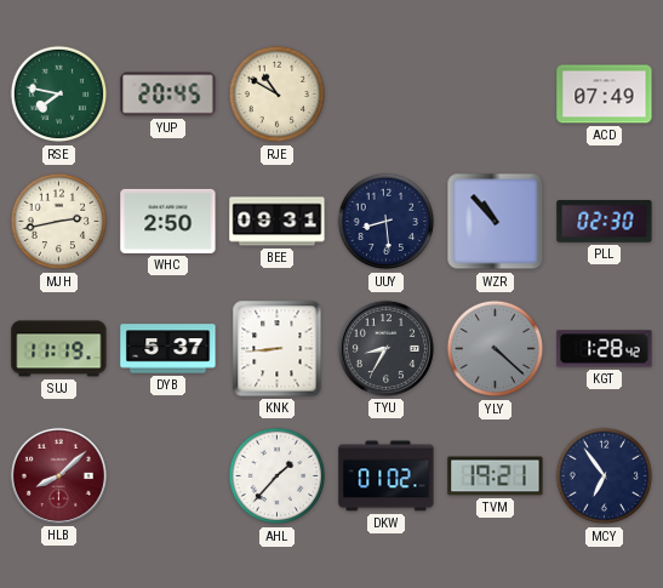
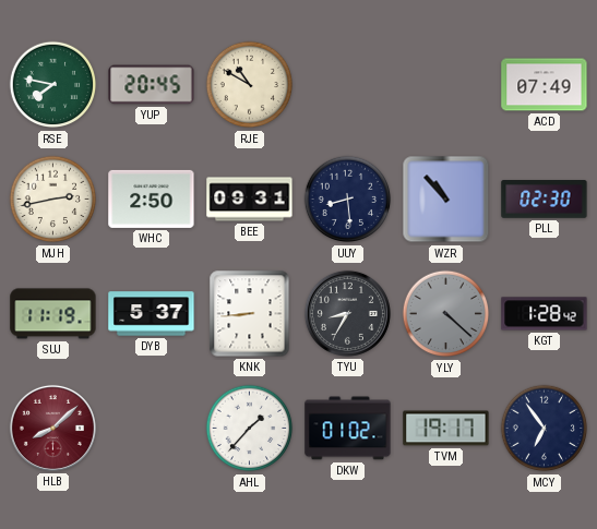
TVM: 19:21 -> 19:17 (446, 429)
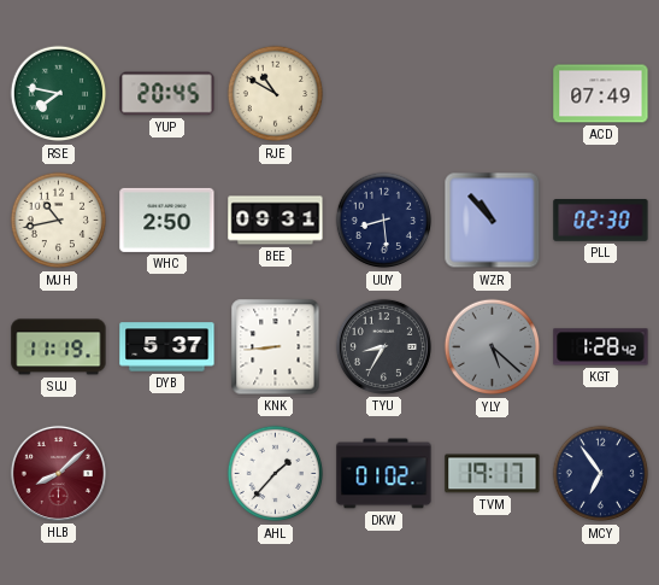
MJH: 2:43 -> 10:43 (59, 221)
YLY: 4:22 -> 5:22 (493, 347)
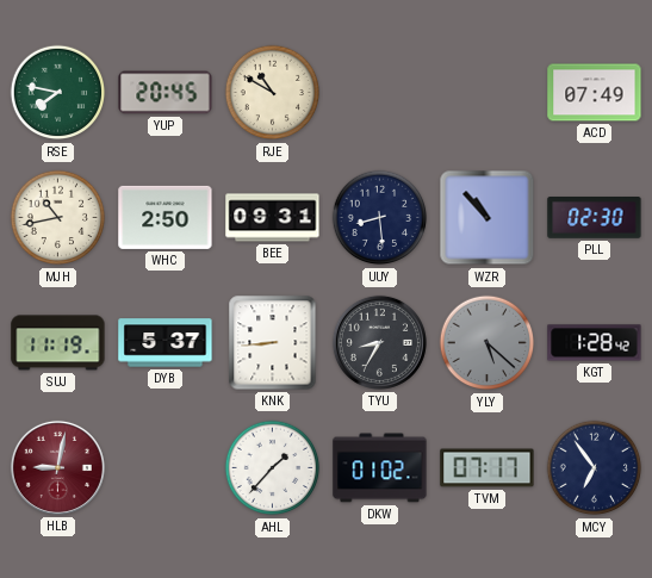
HLB: 8:08 -> 9:02 (57, 467)
TVM: 19:17 -> 07:17 (488, 468)
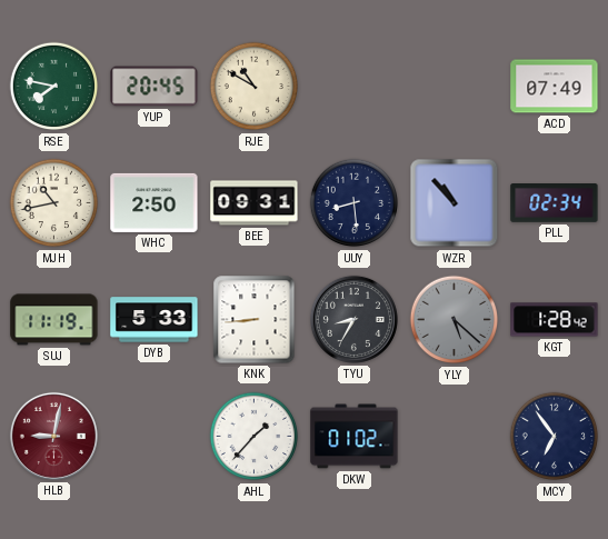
PLL: 02:30 -> 02:34 (555, 203)
DYB: 5:37 -> 5:33 (155, 320)
TVM: 07:17 -> none (488, 468)
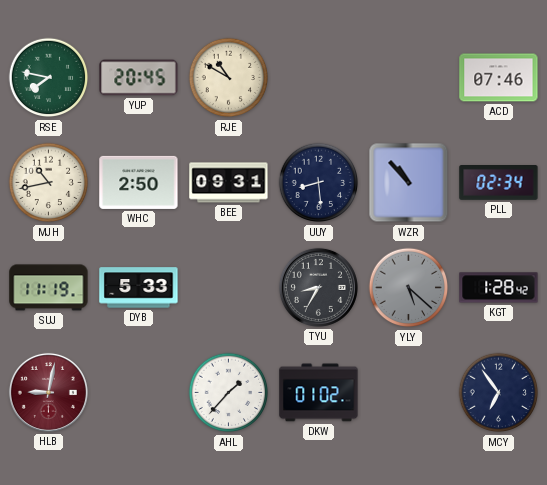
ACD: 07:49 -> 07:46 (499, 78)
KNK: 8:44 -> none (255, 320)
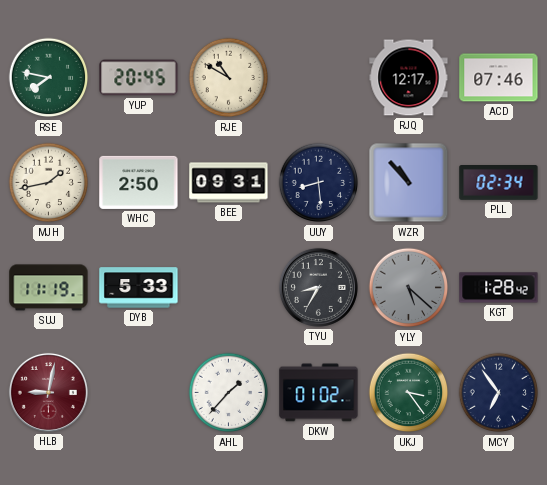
RJQ: none -> 12:17 (409, 78)
MJH: 10:43 -> 1:43 (49, 183)
UKJ: none -> 3:24 (409, 393)
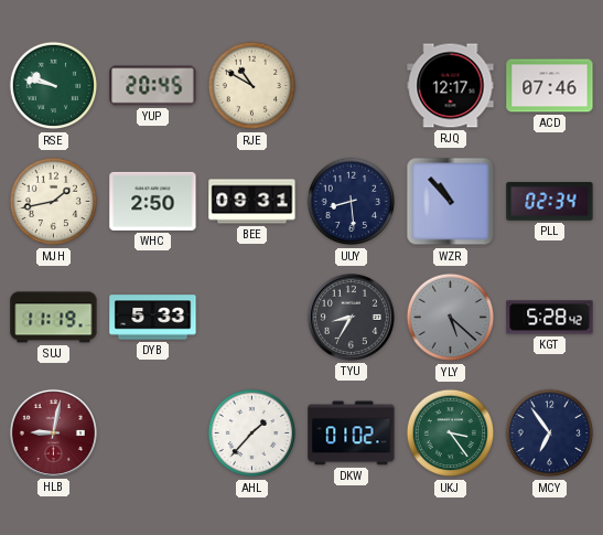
RSE: 7:47 -> 9:47 (54, 86)
KGT: 1:28 -> 5:28 (550, 318)
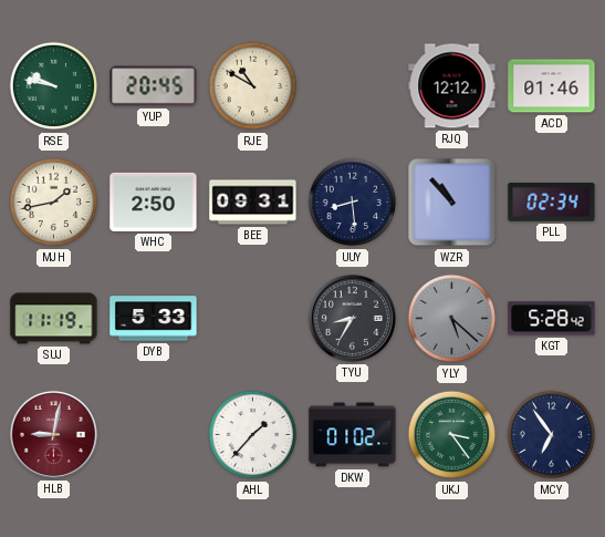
RJQ: 12:17 -> 12:12 (452, 86)
ACD: 07:46 -> 01:46 (552, 86)
